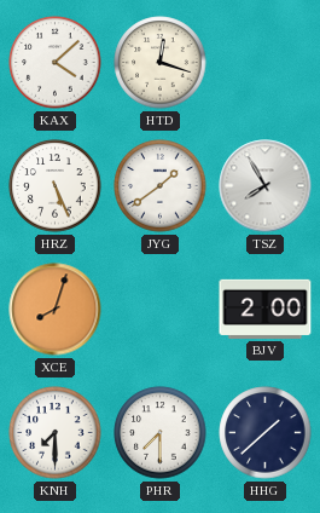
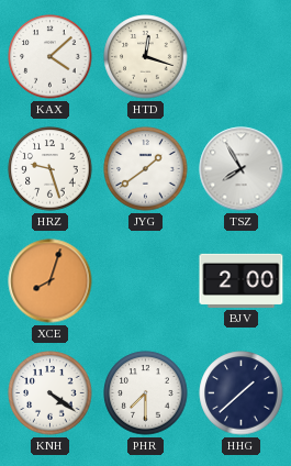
HRZ: 5:26 -> 9:27 (51, 169)
KNH: 7:30 -> 4:21 (51, 393)
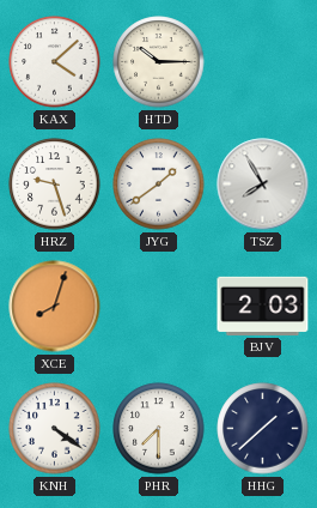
HTD: 12:18 -> 10:15 (159, 62)
BJV: 2:00 -> 2:03 (263, 306)
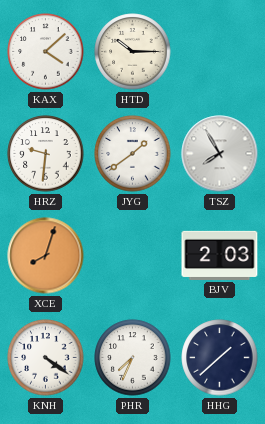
HRZ: 9:27 -> 9:31 (46, 154)
PHR: 7:30 -> 7:34 (133, 358)
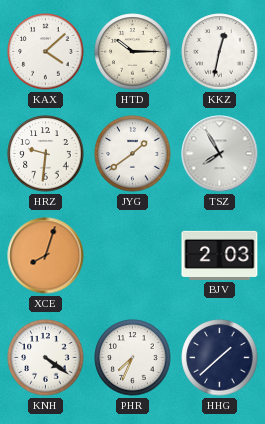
KKZ: none -> 12:32 (220, 52)
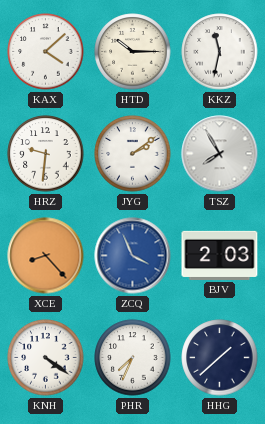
KKZ: 12:32 -> 11:32 (220, 52)
JYG: 1:39 -> 2:09 (133, 154)
XCE: 8:03 -> 8:23 (46, 256)
ZCQ: none -> 3:56 (133, 256)
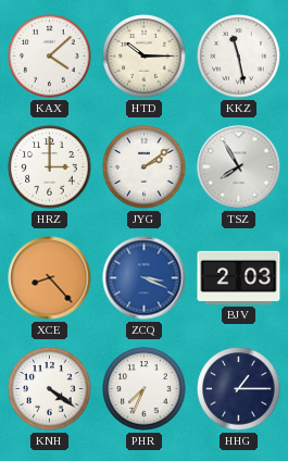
KKZ: 11:32 -> 11:28 (239, 57)
HRZ: 9:31 -> 3:00 (50, 167)
ZCQ: 3:56 -> 3:19 (145, 278)
HHG: 1:38 -> 1:15 (239, 389)
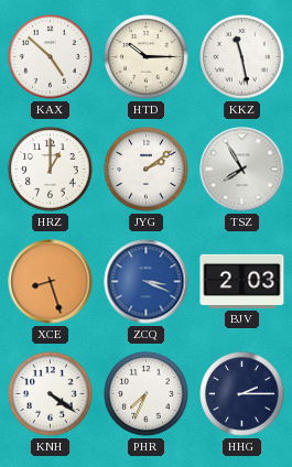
KAX: 4:08 -> 4:52 (51, 57)
HRZ: 3:00 -> 1:00 (51, 170)
XCE: 8:23 -> 8:27 (51, 282)
HHG: 1:15 -> 2:15 (242, 394)
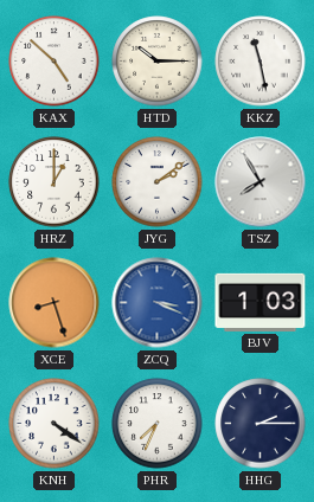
BJV: 2:03 -> 1:03 (261, 302)
